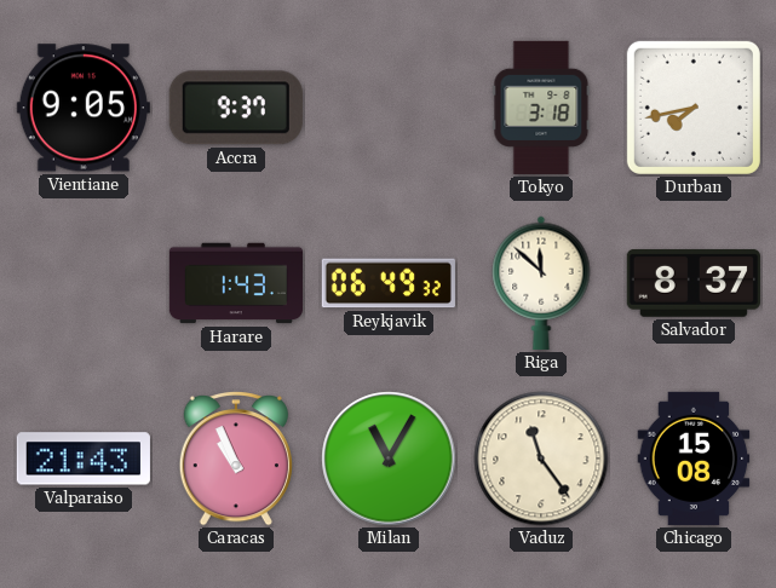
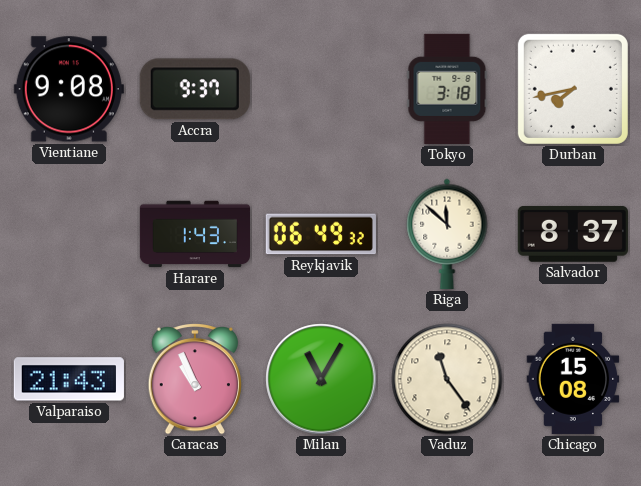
Vientiane: 9:05 -> 9:08 (69, 89)
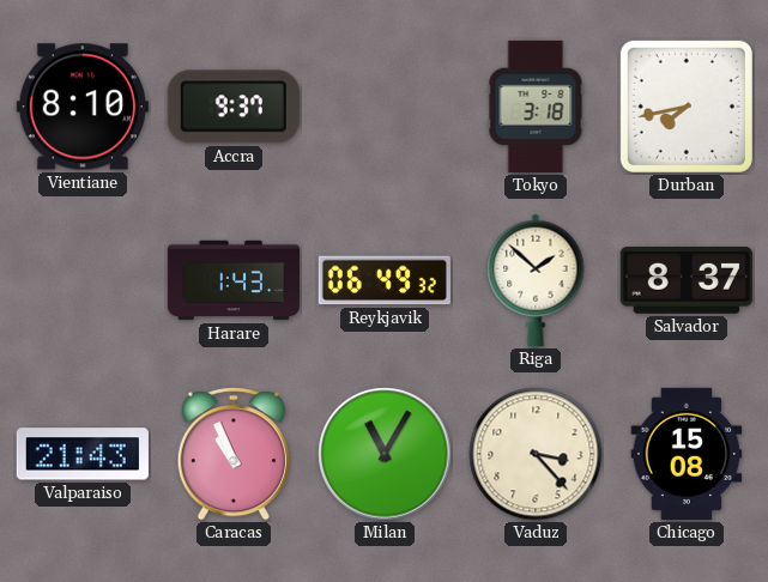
Vientiane: 9:08 -> 8:10 (83, 107)
Riga: 11:52 -> 1:52 (536, 280)
Vaduz: 11:24 -> 3:23 (536, 454)
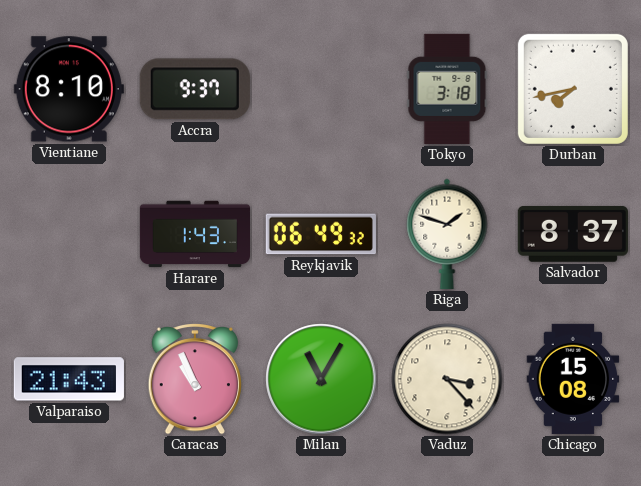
Riga: 1:52 -> 1:48 (447, 234)
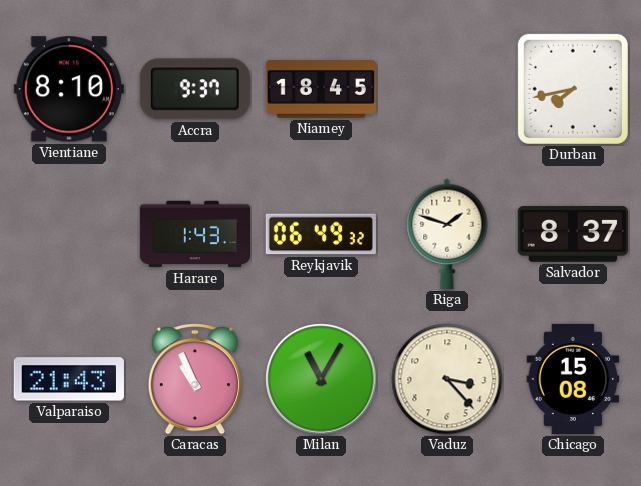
Niamey: none -> 18:45 (321, 89)
Tokyo: 3:18 -> none (447, 89)
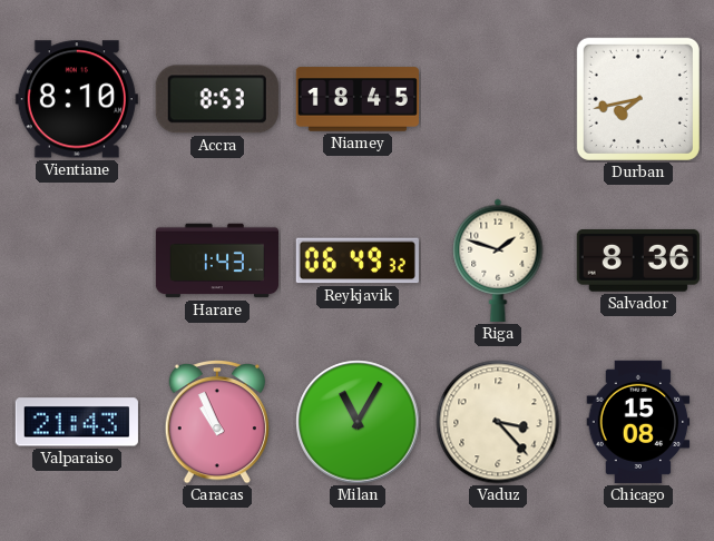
Accra: 9:37 -> 8:53 (217, 99)
Salvador: 8:37 -> 8:36 (638, 260)
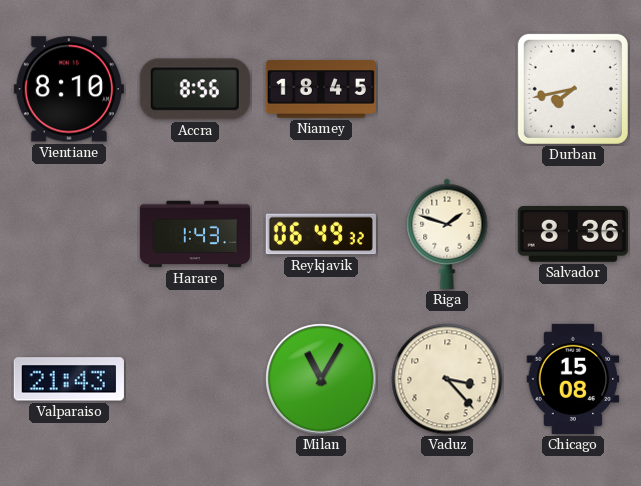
Accra: 8:53 -> 8:56 (195, 89)
Caracas: 10:56 -> none (217, 423)
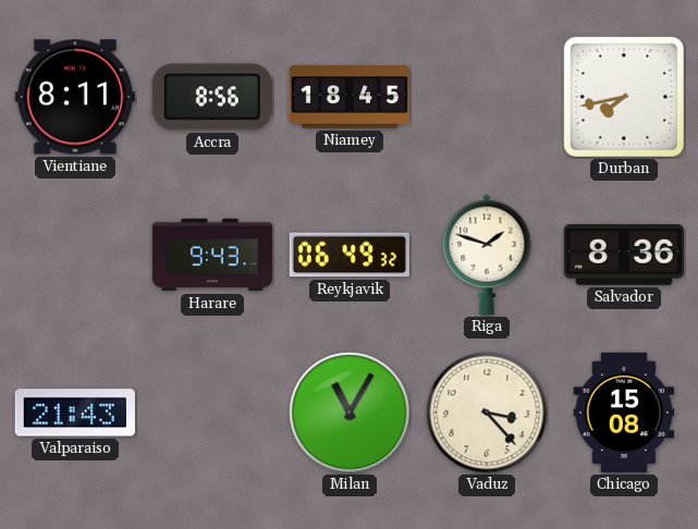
Vientiane: 8:10 -> 8:11 (75, 97)
Harare: 1:43 -> 9:43 (211, 255)
